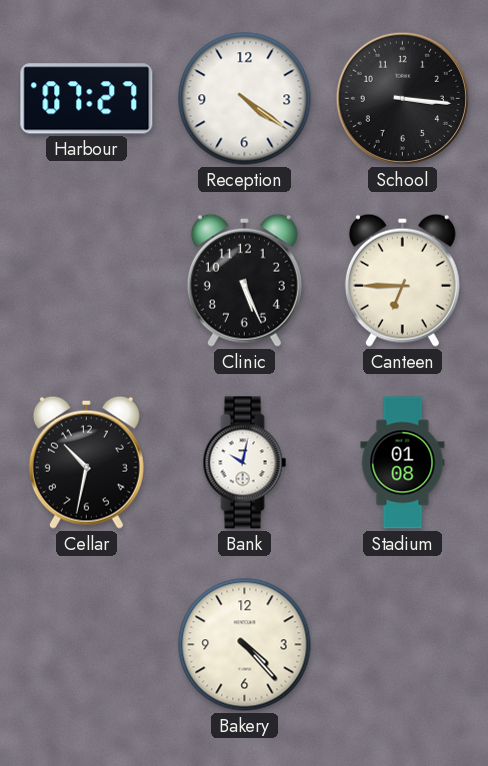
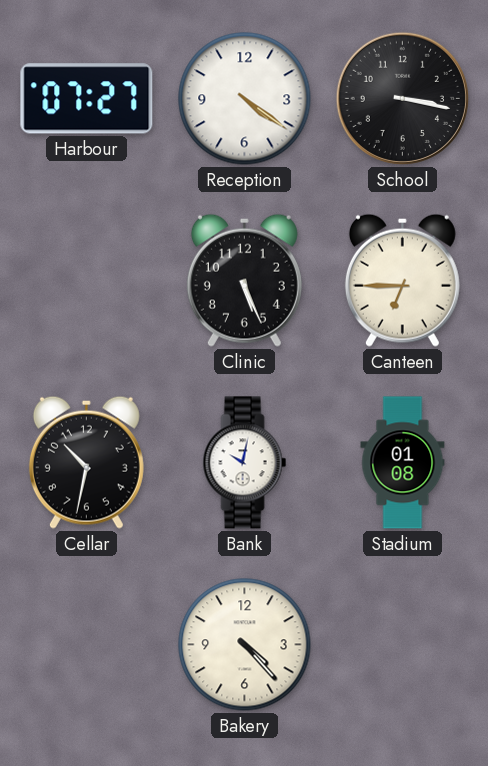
School: 3:16 -> 3:17 (402, 98)
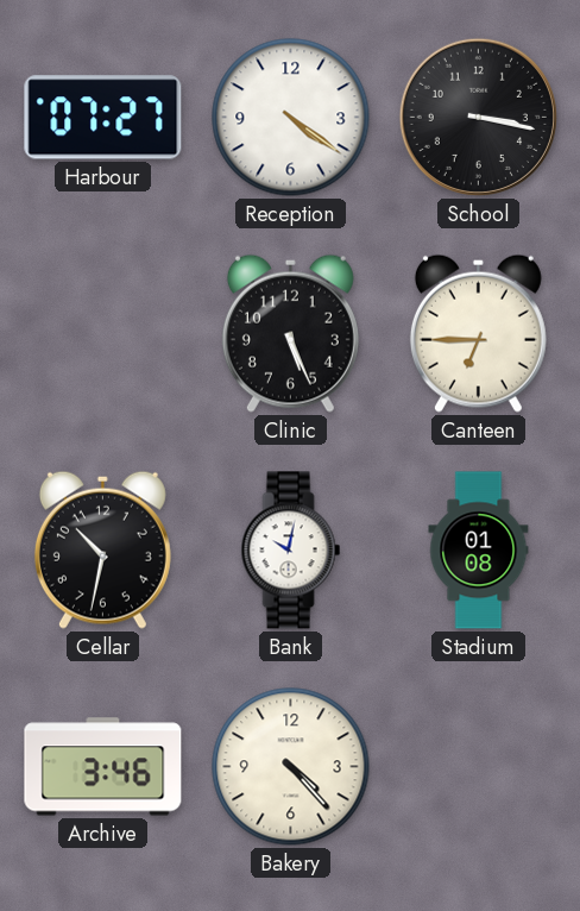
Archive: none -> 3:46 (103, 767)
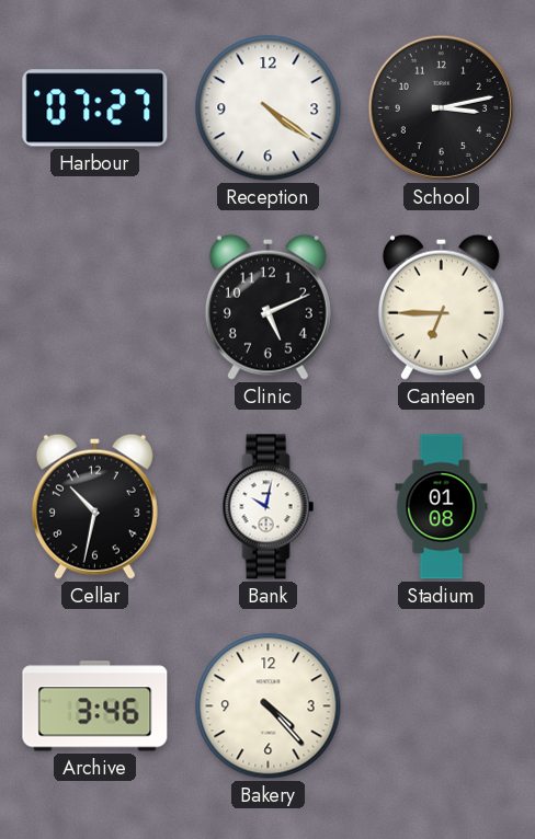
School: 3:17 -> 3:13 (441, 107)
Clinic: 5:26 -> 5:11 (267, 307)
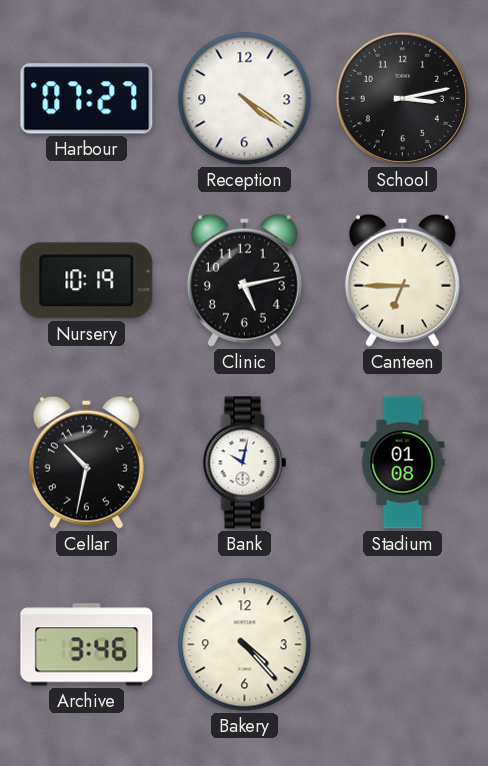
Nursery: none -> 10:19 (87, 281)
Clinic: 5:11 -> 5:13 (244, 280)
